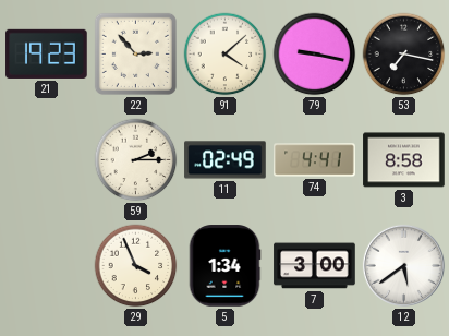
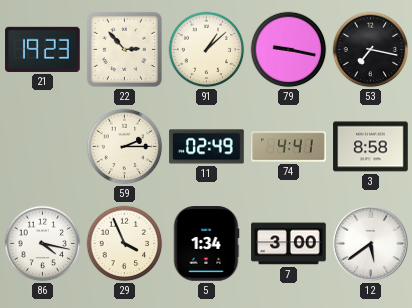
91: 4:08 -> 1:08 (207, 50)
86: none -> 4:17 (43, 244)
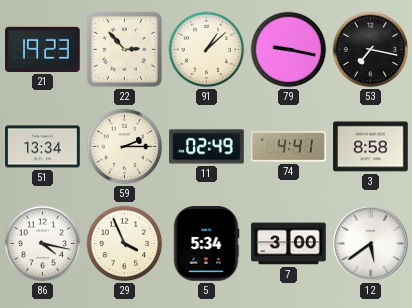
51: none -> 13:34 (43, 147)
5: 1:34 -> 5:34 (206, 244)
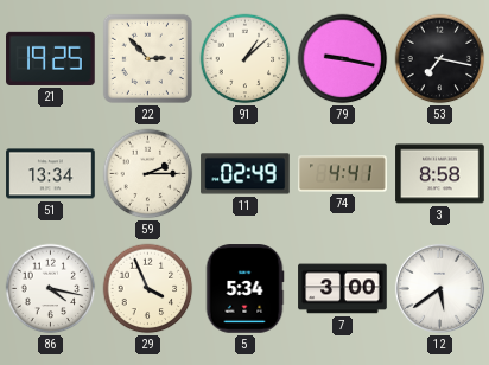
21: 19:23 -> 19:25 (51, 58)
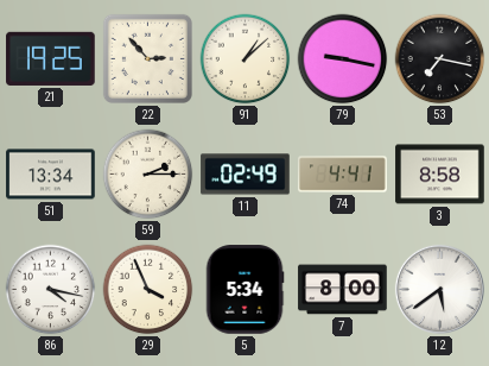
7: 3:00 -> 8:00 (343, 290)
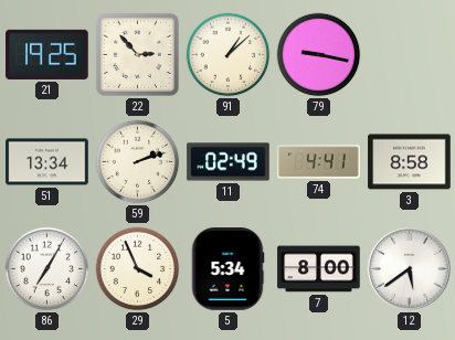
53: 7:17 -> none (440, 59)
59: 2:15 -> 2:12 (138, 162)
86: 4:17 -> 7:05 (47, 269)
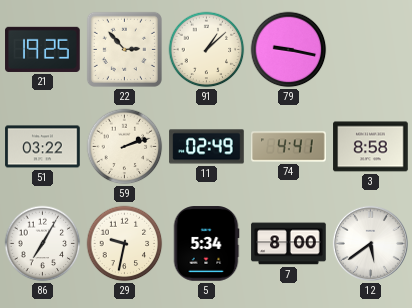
51: 13:34 -> 03:22 (43, 147)
29: 3:56 -> 9:32 (125, 244)
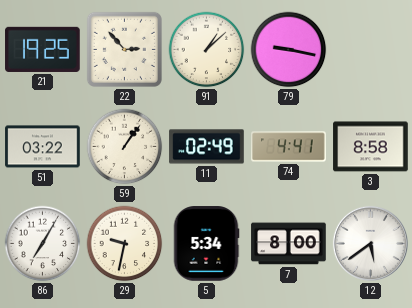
59: 2:12 -> 1:06 (125, 147)
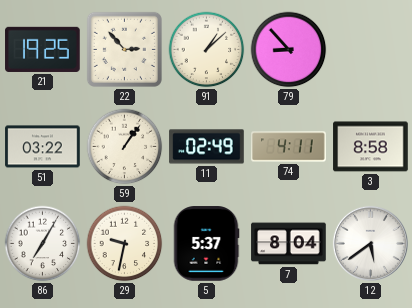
79: 9:17 -> 8:53 (289, 50)
74: 4:41 -> 4:11 (289, 147)
5: 5:34 -> 5:37 (206, 244)
7: 8:00 -> 8:04 (289, 244)
